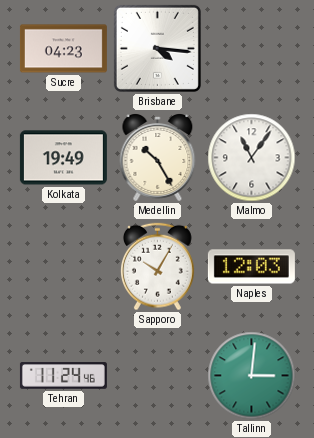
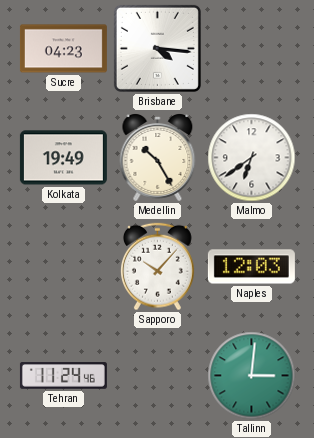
Malmo: 11:06 -> 6:39 (252, 158)
Sapporo: 10:05 -> 10:07 (157, 267)
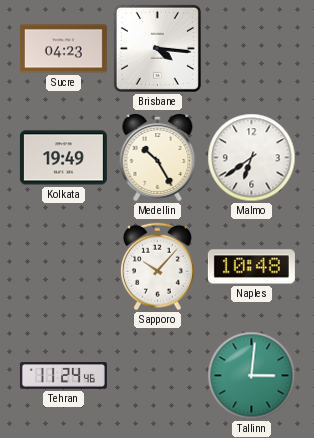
Naples: 12:03 -> 10:48 (251, 267)
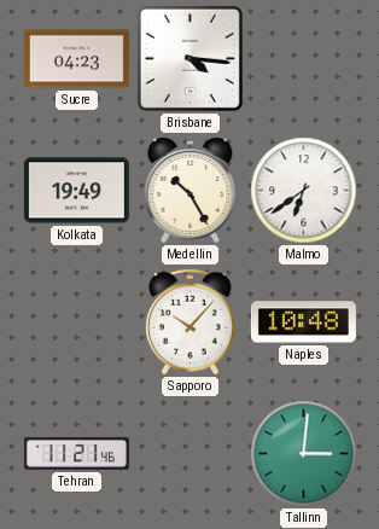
Tehran: 11:24 -> 11:21 (76, 454)
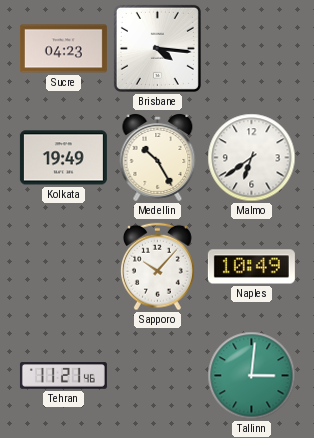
Naples: 10:48 -> 10:49 (251, 267)
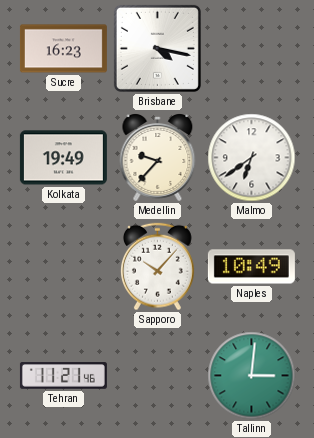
Sucre: 04:23 -> 16:23 (63, 49)
Brisbane: 4:16 -> 4:17 (157, 48)
Medellin: 10:25 -> 9:37 (158, 158)
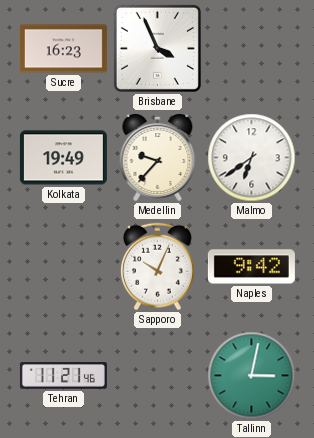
Brisbane: 4:17 -> 3:56 (157, 48)
Sapporo: 10:07 -> 10:04 (157, 267)
Naples: 10:49 -> 9:42 (251, 267)
Tallinn: 3:01 -> 3:02 (252, 376)
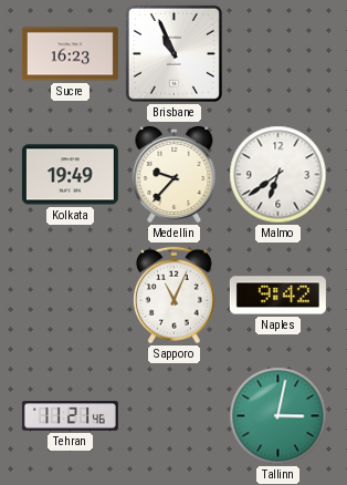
Brisbane: 3:56 -> 10:56 (173, 53)
Sapporo: 10:04 -> 11:04 (173, 296)
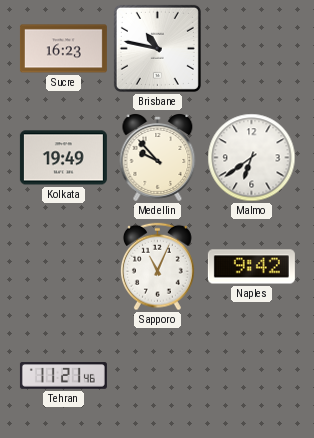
Brisbane: 10:56 -> 10:47 (157, 48)
Medellin: 9:37 -> 9:53 (158, 158)
Tallinn: 3:02 -> none (278, 416)
